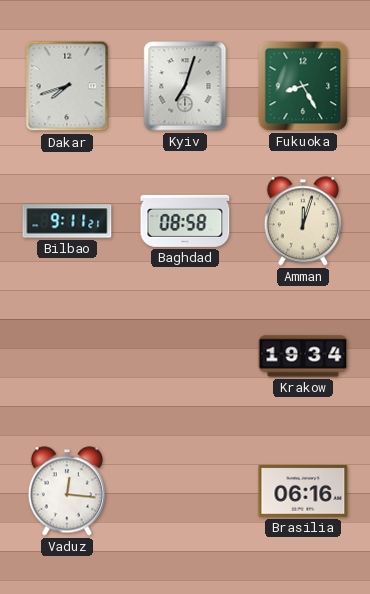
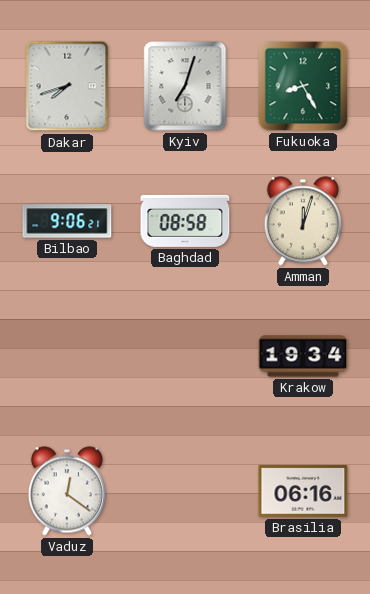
Bilbao: 9:11 -> 9:06 (67, 221)
Vaduz: 12:16 -> 12:21 (67, 491)
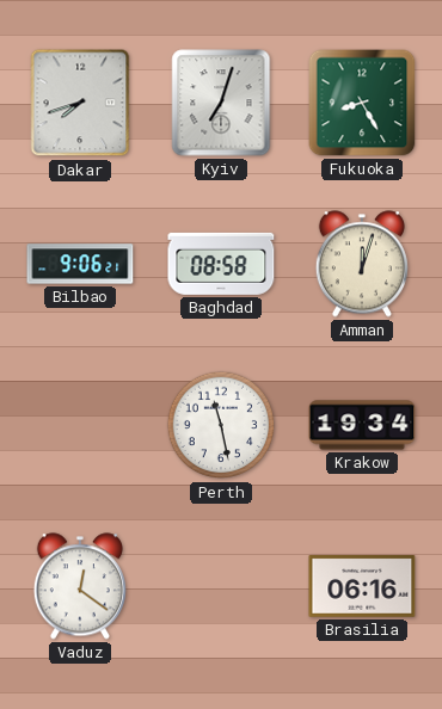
Perth: none -> 11:28 (221, 425)
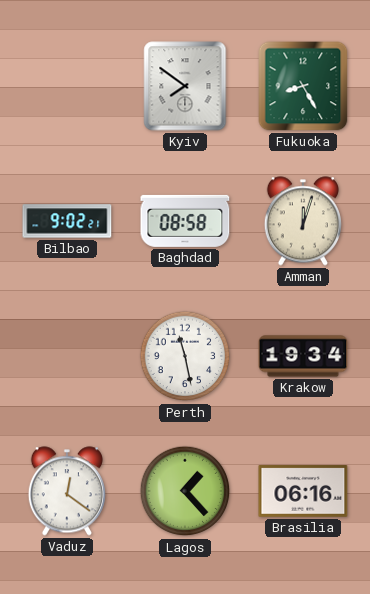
Dakar: 7:42 -> none (80, 103)
Kyiv: 7:03 -> 7:51 (185, 86)
Bilbao: 9:06 -> 9:02 (67, 221)
Lagos: none -> 1:23 (185, 491)
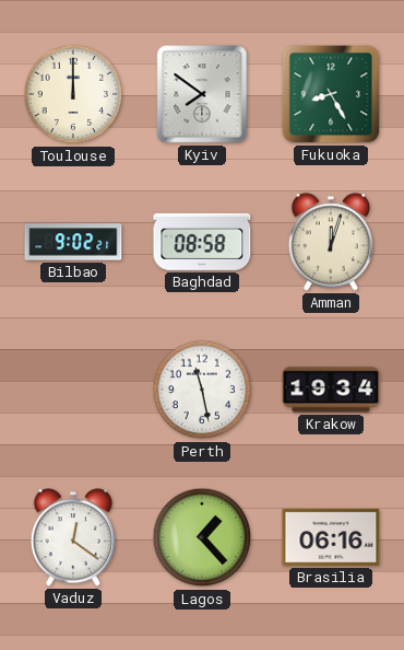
Toulouse: none -> 12:00 (73, 94)
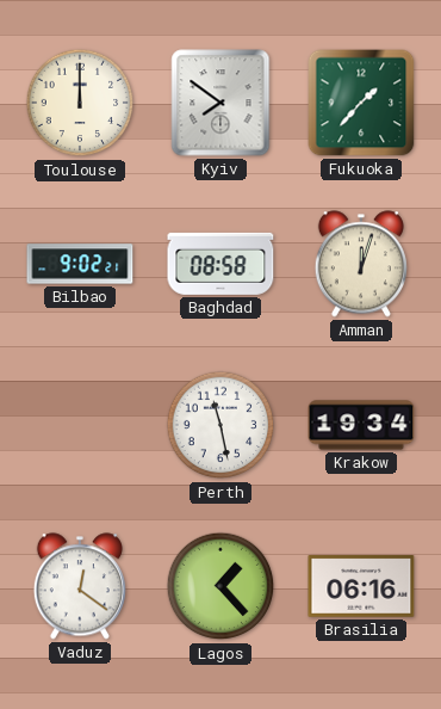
Fukuoka: 8:25 -> 1:37 (361, 103)
